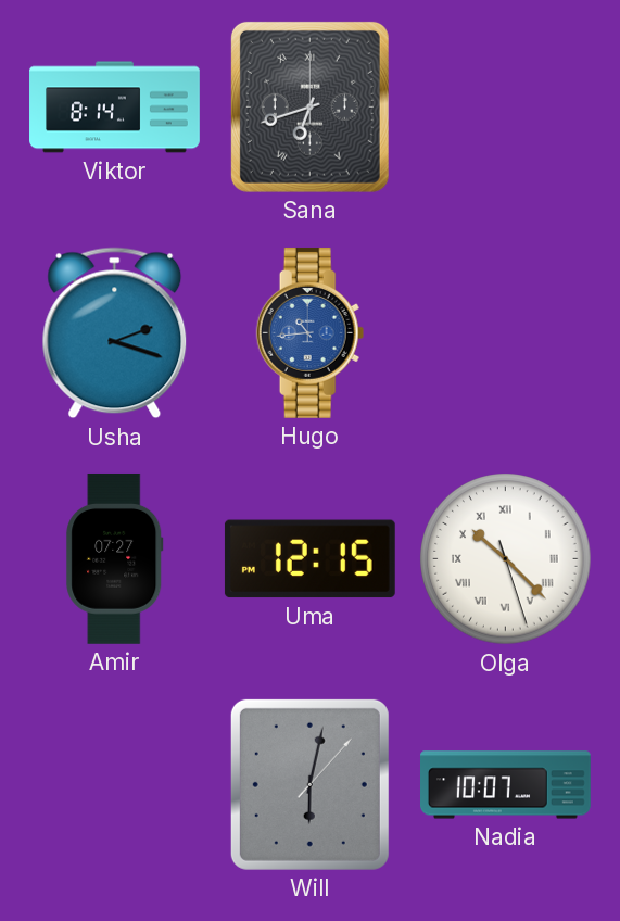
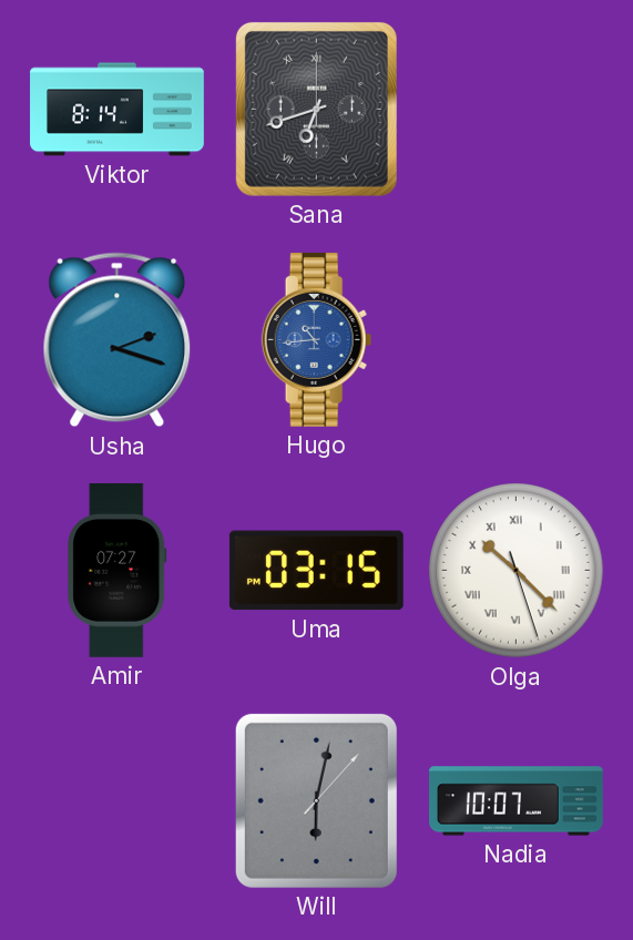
Uma: 12:15 -> 03:15 (316, 571)
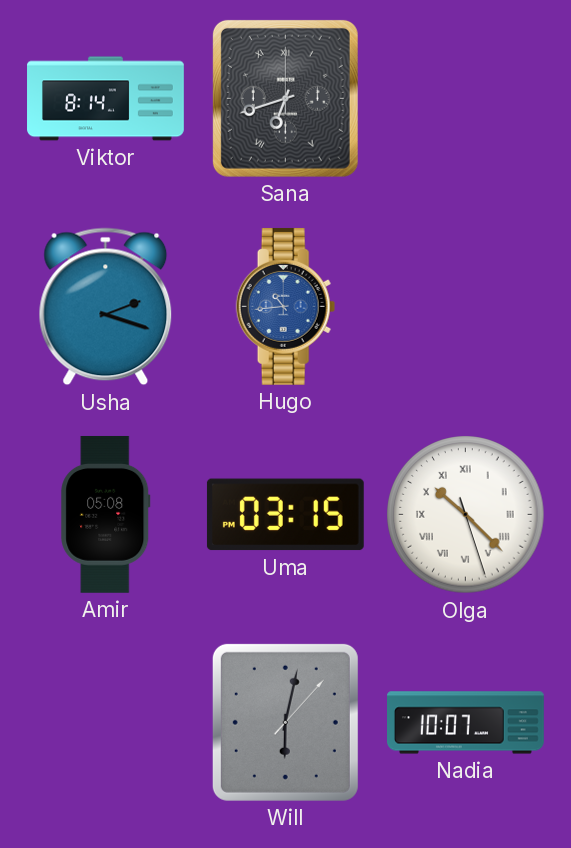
Amir: 07:27 -> 05:08 (106, 514)
